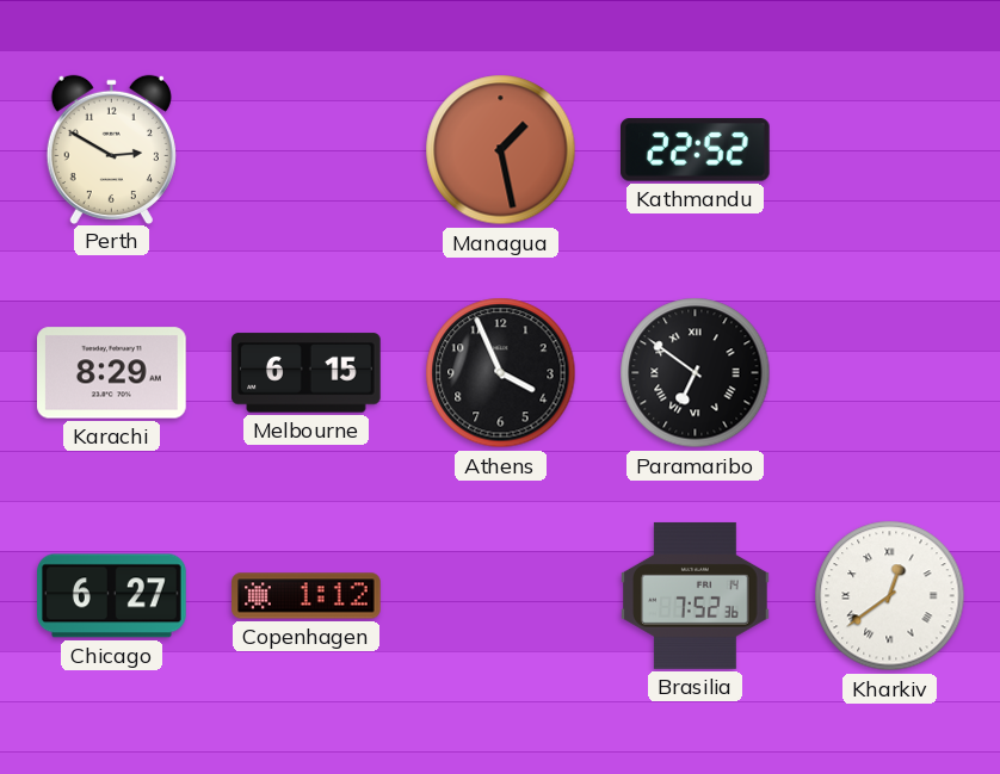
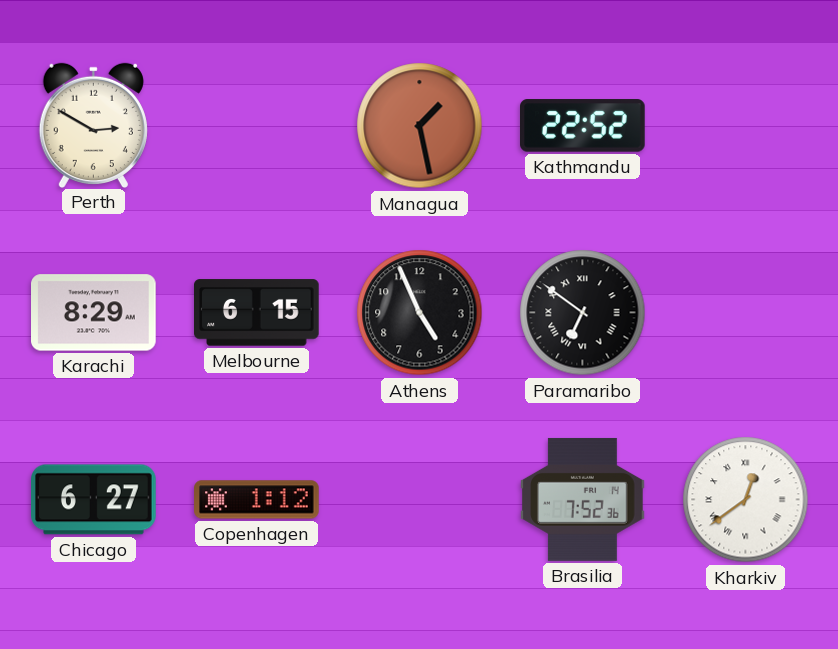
Athens: 3:56 -> 4:56 (420, 313)
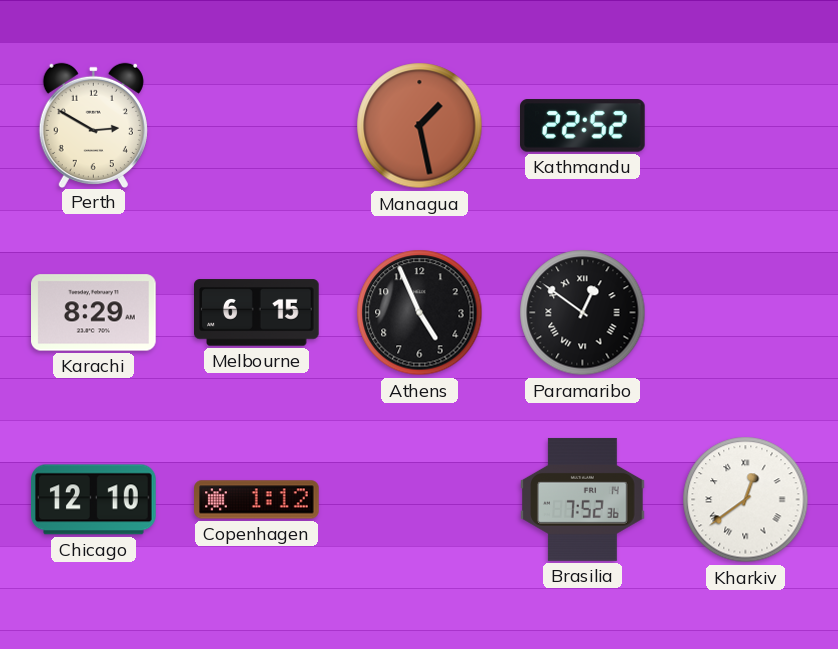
Paramaribo: 6:51 -> 12:51 (583, 313)
Chicago: 6:27 -> 12:10 (94, 500)
